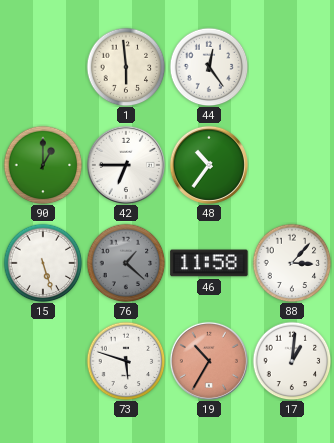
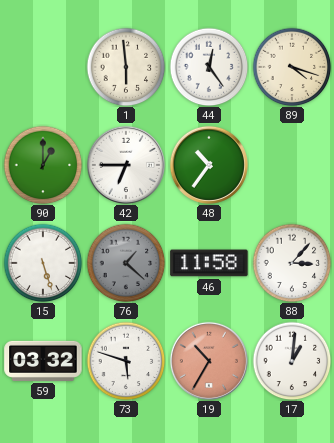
89: none -> 4:18 (292, 67)
59: none -> 03:32 (43, 361)
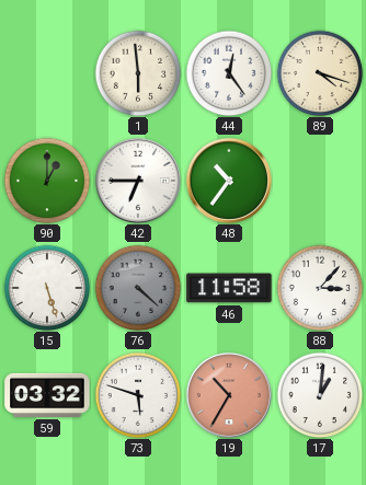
76: 1:22 -> 4:22 (138, 288)
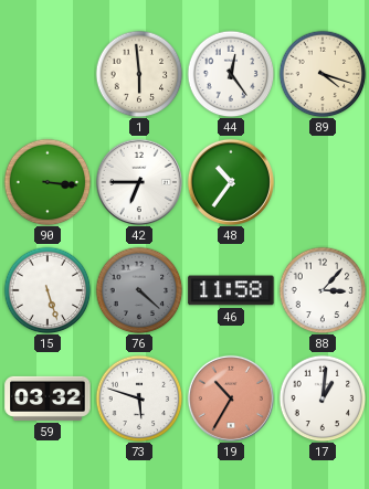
90: 1:00 -> 3:16 (48, 182)
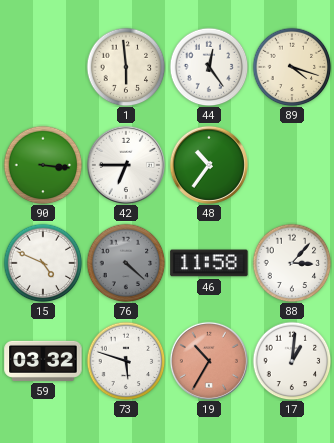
15: 5:27 -> 4:49 (43, 263)
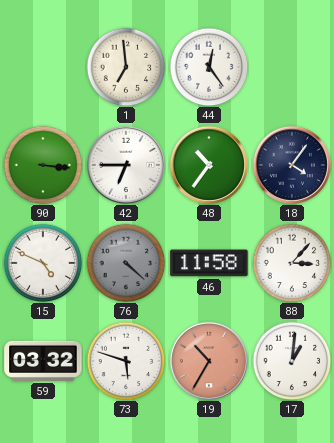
1: 5:59 -> 6:59 (126, 67)
89: 4:18 -> none (292, 67)
18: none -> 4:06 (292, 165)
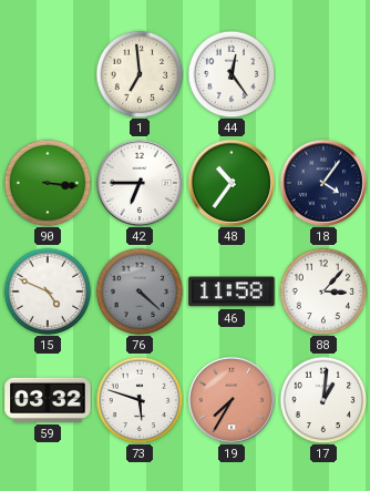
19: 10:35 -> 7:35 (232, 400)
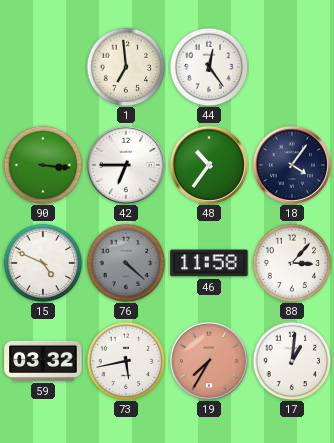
73: 5:48 -> 5:43 (126, 361)
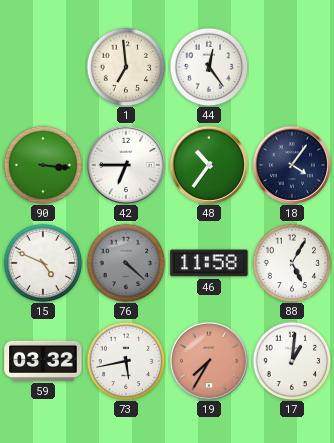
88: 3:07 -> 5:05 (292, 263)
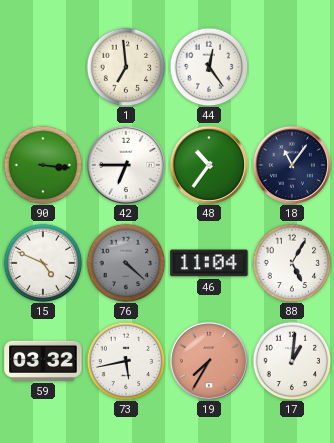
18: 4:06 -> 11:06 (292, 165)
46: 11:58 -> 11:04 (209, 263)
